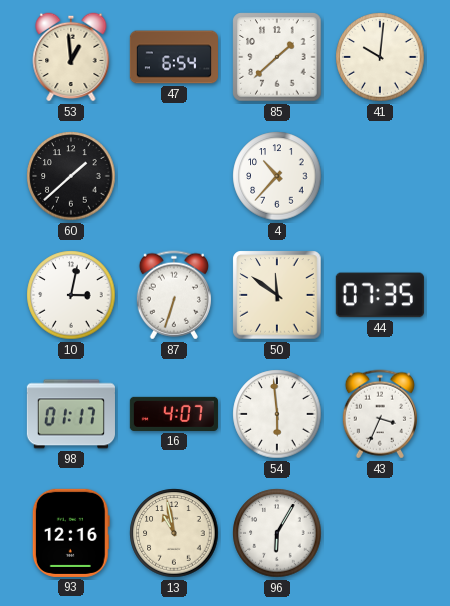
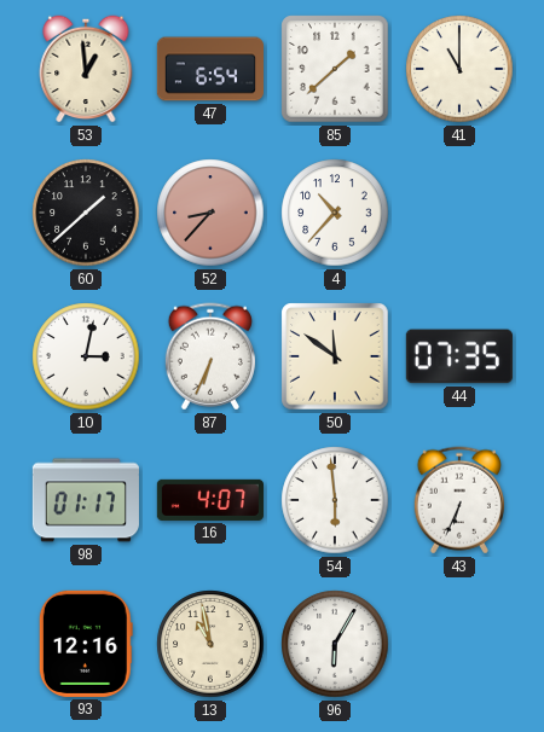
41: 10:01 -> 11:00 (459, 69)
52: none -> 8:37 (210, 213)
87: 6:33 -> 6:34 (210, 356)
43: 3:34 -> 6:34 (459, 500)
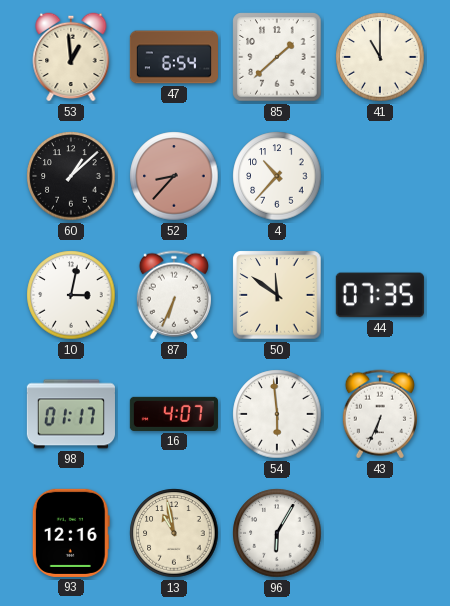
60: 1:38 -> 1:08 (71, 176)
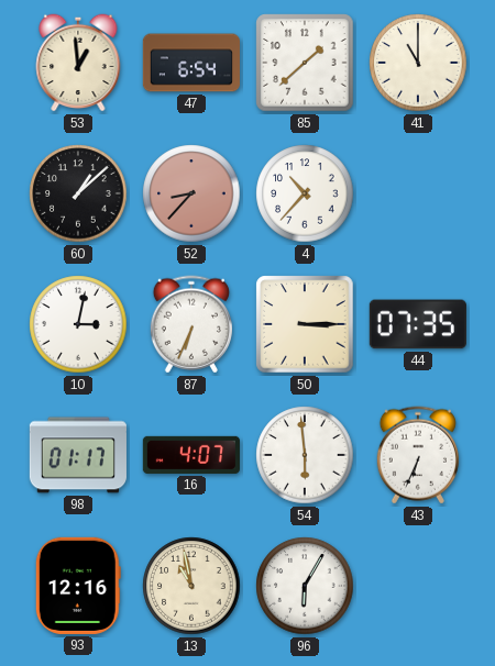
50: 11:51 -> 3:15 (305, 324)
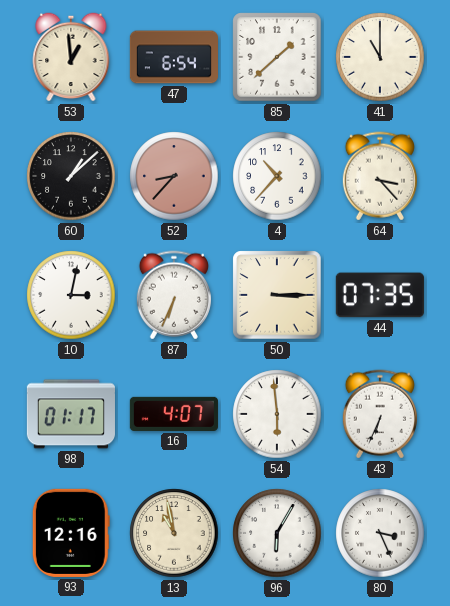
64: none -> 3:23 (380, 176)
80: none -> 3:26 (380, 533)
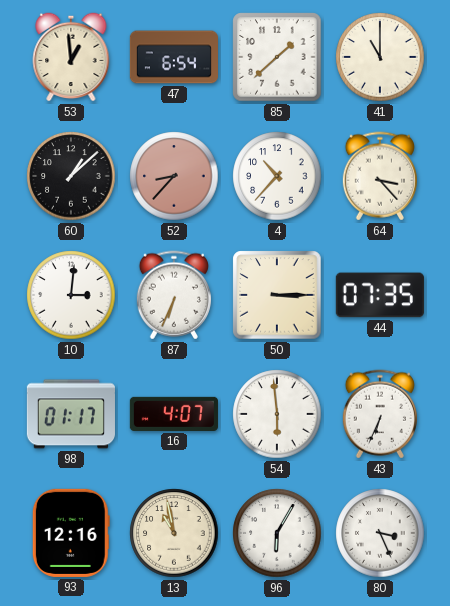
10: 3:02 -> 3:01 (71, 295)
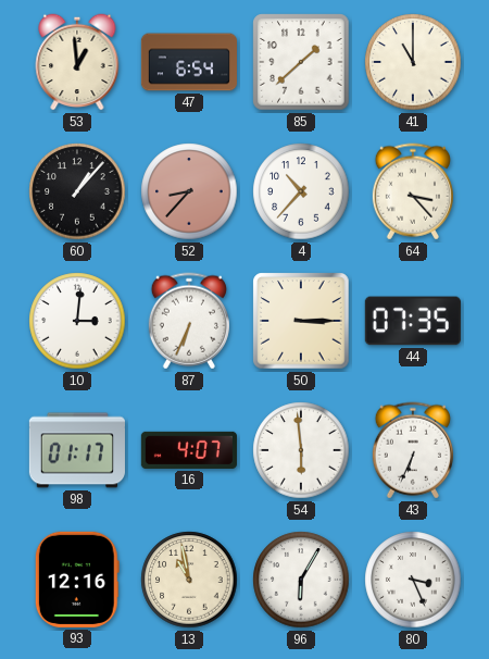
60: 1:08 -> 1:07 (77, 191)
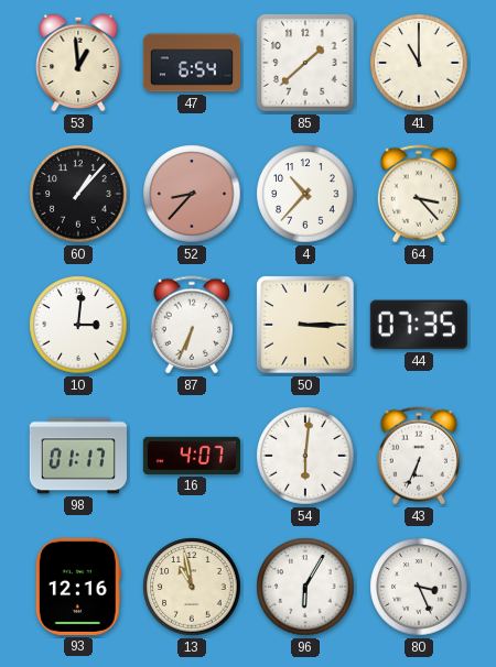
54: 5:59 -> 6:01 (305, 456)
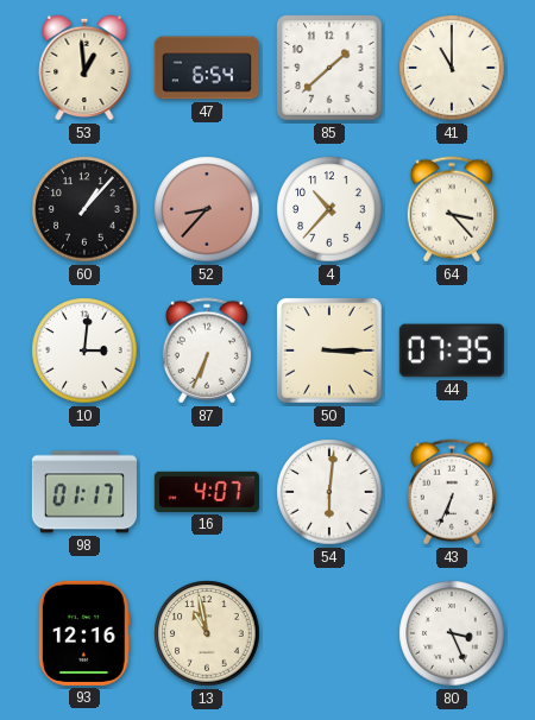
96: 6:05 -> none (305, 587)
